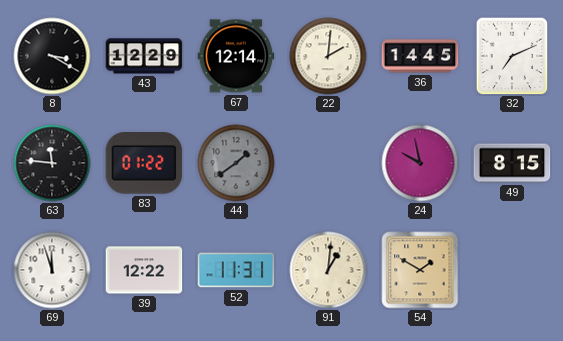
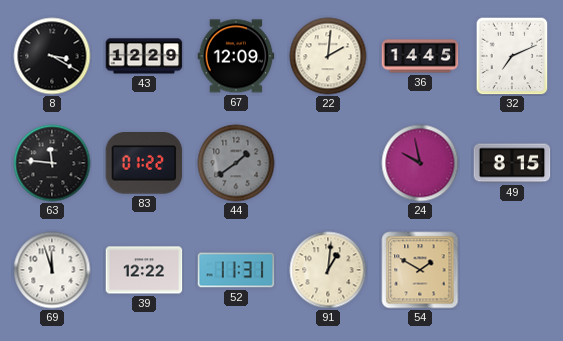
67: 12:14 -> 12:09 (236, 56)
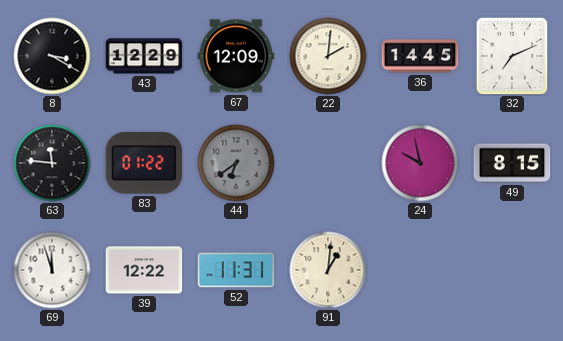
44: 1:39 -> 6:39 (236, 163)
54: 1:50 -> none (420, 270)
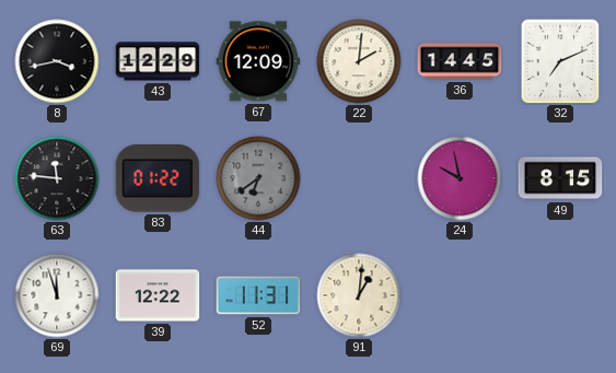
8: 3:20 -> 3:43 (57, 61)
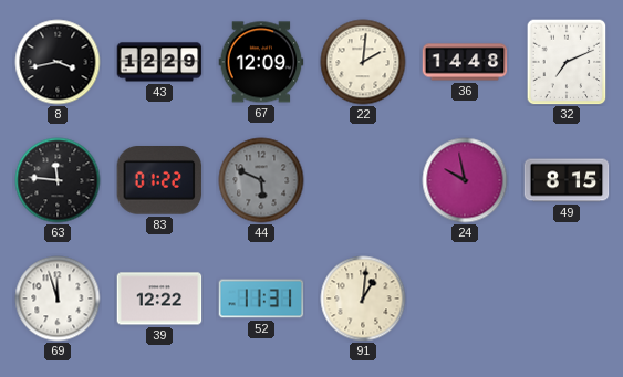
36: 14:45 -> 14:48 (465, 62)
44: 6:39 -> 5:49 (261, 180)
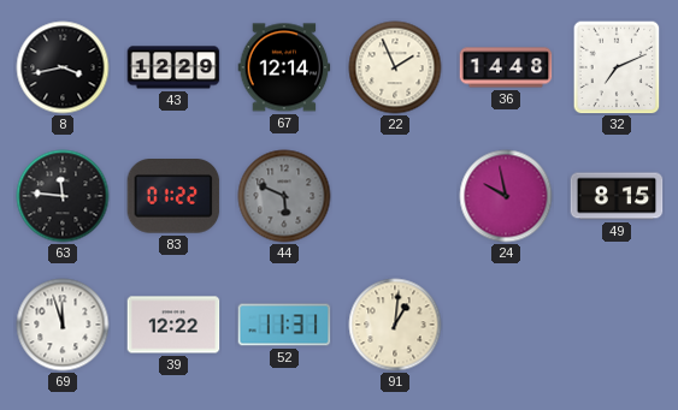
67: 12:09 -> 12:14 (284, 67)
22: 2:01 -> 1:56 (395, 67)
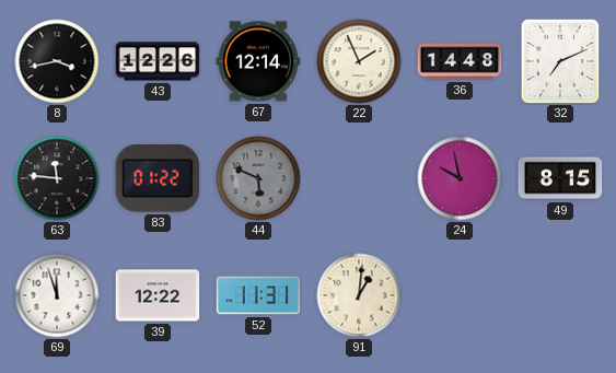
43: 12:29 -> 12:26 (158, 61)
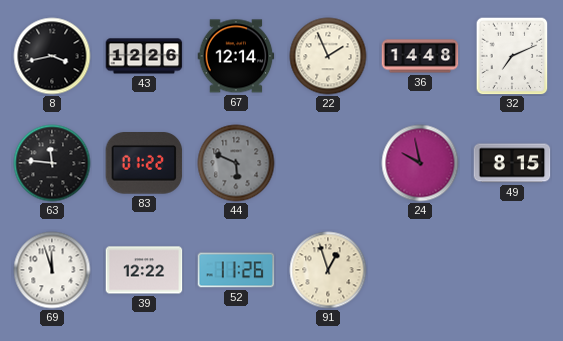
52: 11:31 -> 11:26 (236, 270)
91: 1:01 -> 12:57 (328, 270)
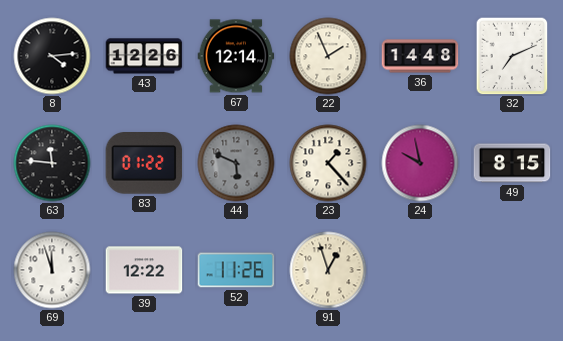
8: 3:43 -> 4:14 (52, 56)
23: none -> 1:23 (328, 163)
